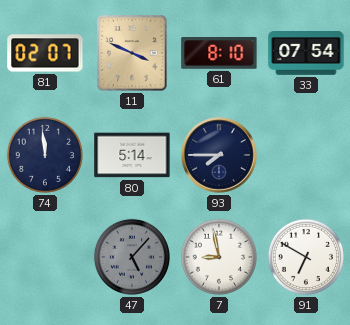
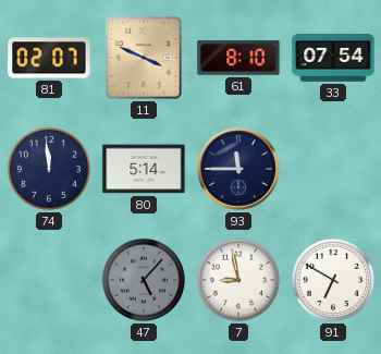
93: 7:45 -> 11:45 (239, 170)
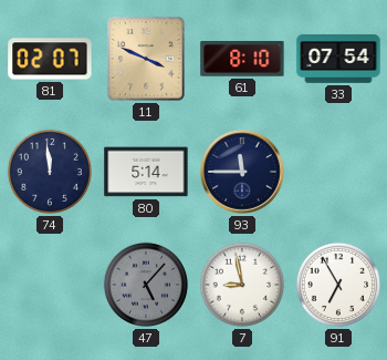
91: 6:50 -> 6:55 (338, 285)
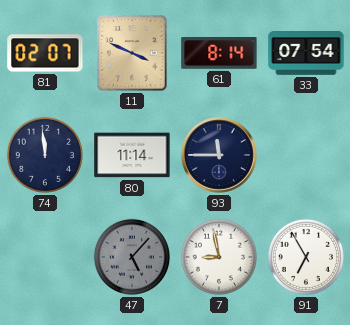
61: 8:10 -> 8:14 (219, 53)
80: 5:14 -> 11:14 (132, 155)
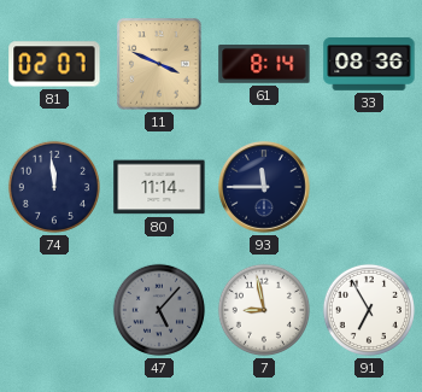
33: 07:54 -> 08:36 (369, 64)
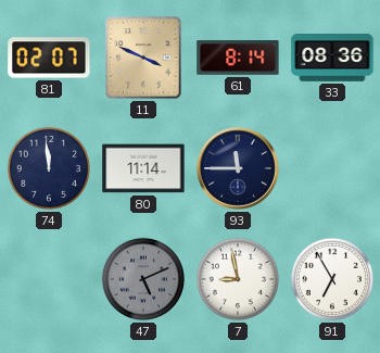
47: 5:07 -> 5:11 (143, 279)
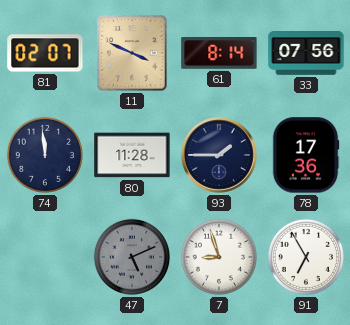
33: 08:36 -> 07:56 (306, 53)
80: 11:14 -> 11:28 (132, 155)
93: 11:45 -> 1:45 (220, 156)
78: none -> 17:36 (306, 155)
7: 8:58 -> 8:57 (219, 257)
